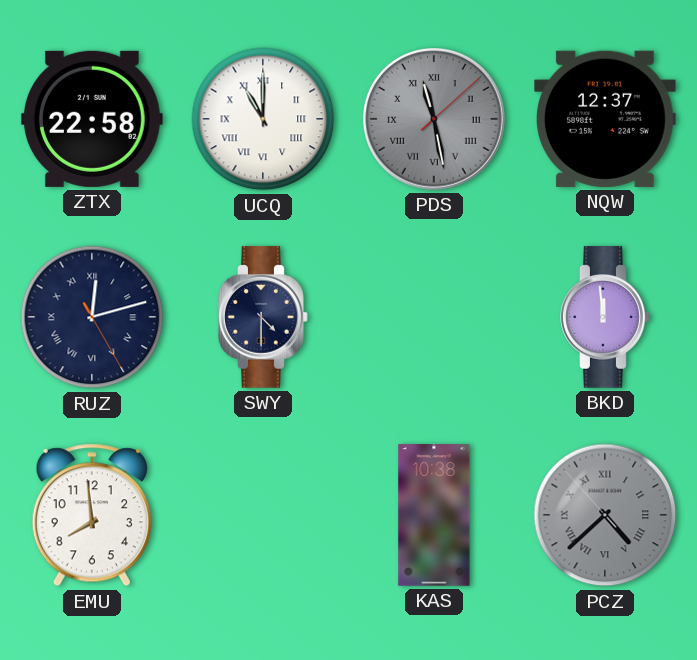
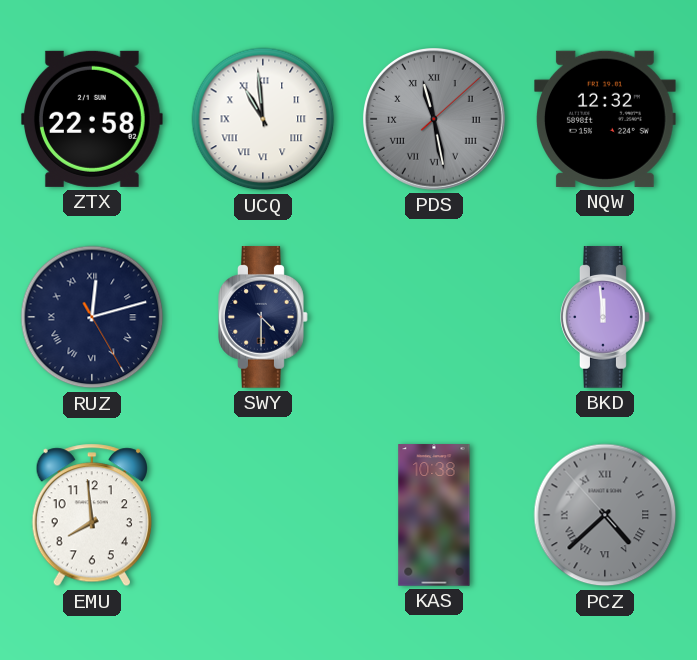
UCQ: 11:00 -> 10:59 (263, 119)
NQW: 12:37 -> 12:32 (606, 119)
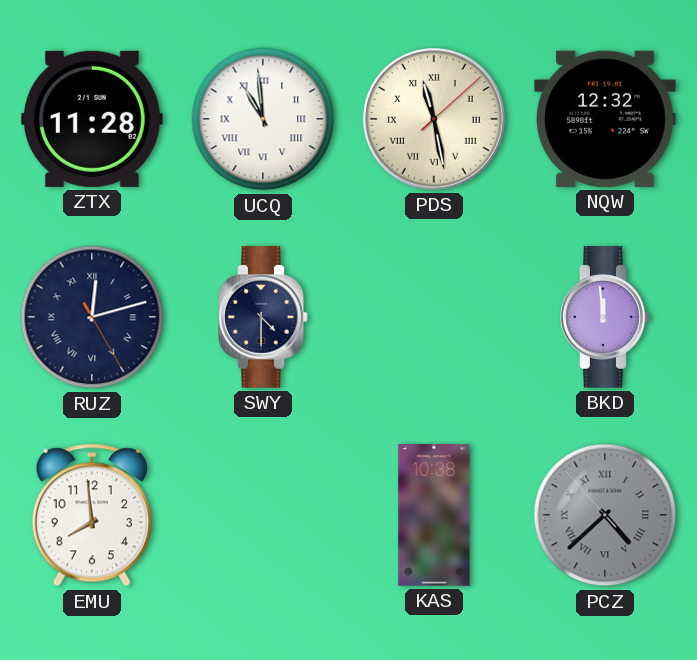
ZTX: 22:58 -> 11:28 (92, 119)
PDS dial: grey -> cream (435, 120)
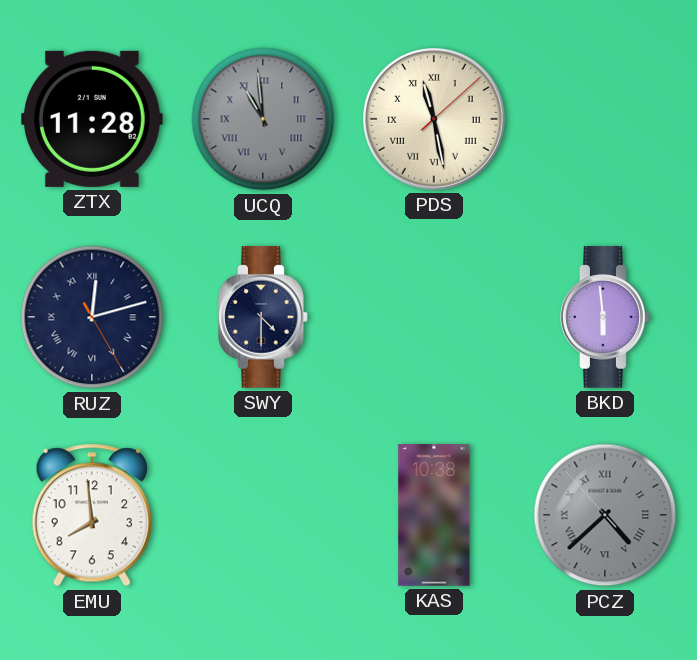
UCQ dial: white -> grey (263, 119)
NQW: 12:32 -> none (606, 119)
BKD: 11:59 -> 5:59 (605, 317)
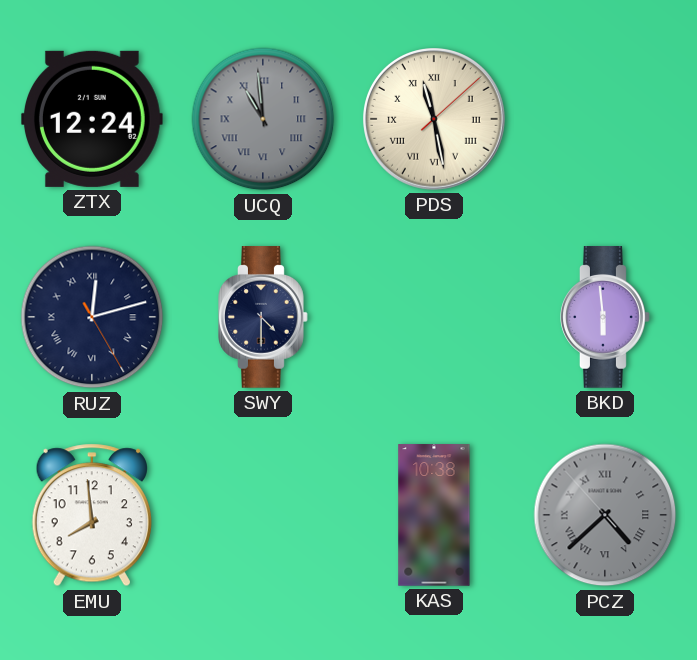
ZTX: 11:28 -> 12:24 (92, 119)
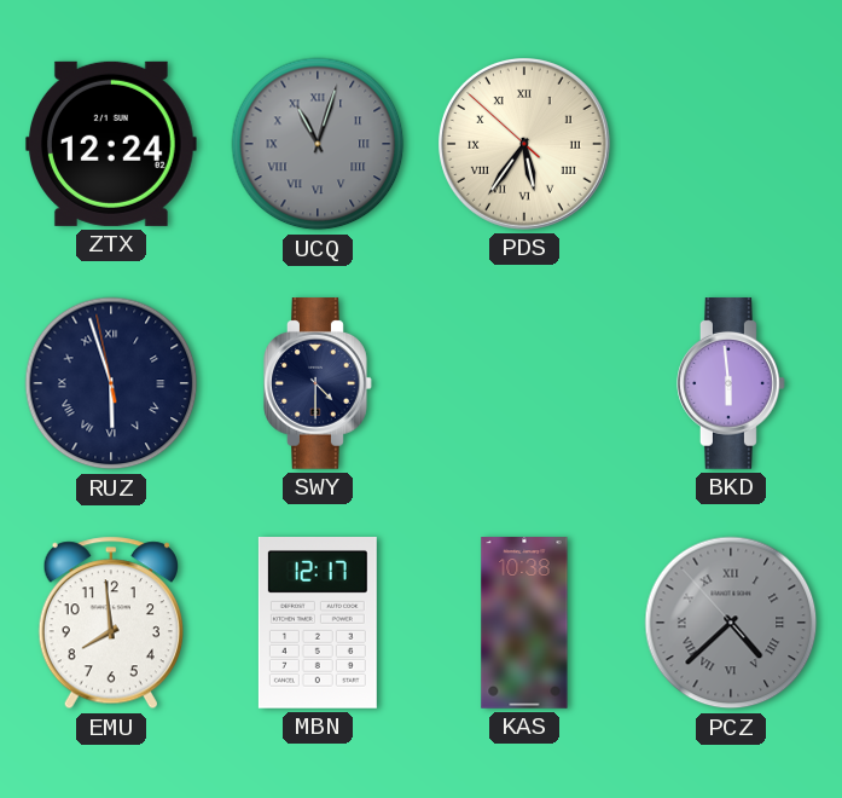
UCQ: 10:59 -> 11:03 (318, 144)
PDS: 11:28 -> 5:35 (525, 145)
RUZ: 12:12 -> 5:56 (111, 383)
MBN: none -> 12:17 (318, 624)
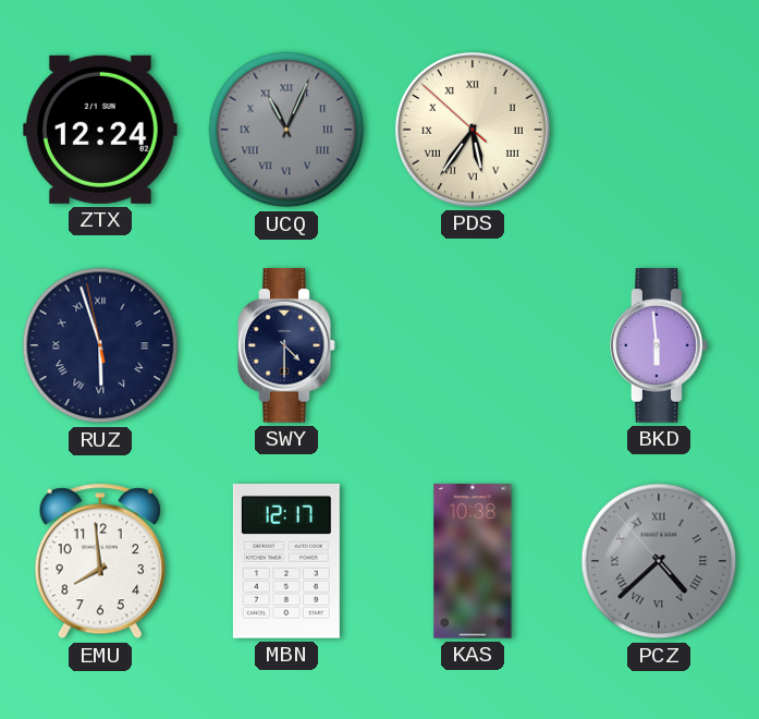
UCQ: 11:03 -> 11:04 (286, 130)
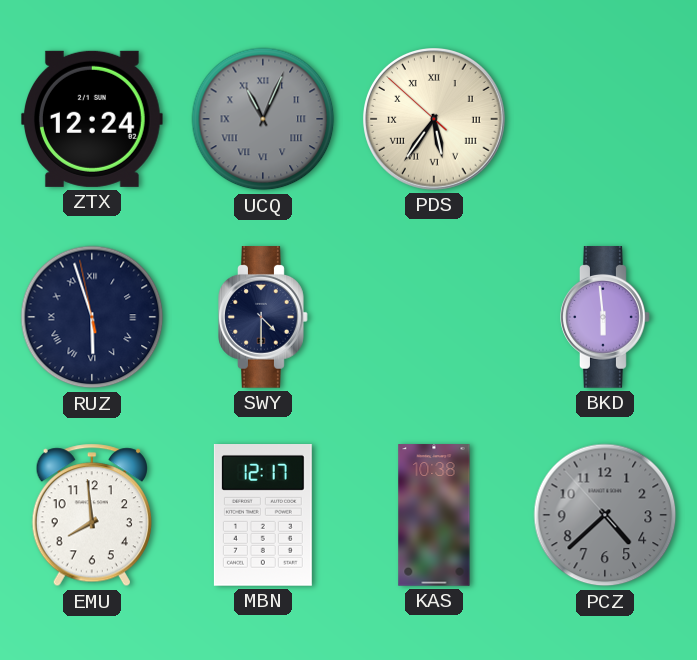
PCZ numerals: Roman -> Arabic (605, 515)
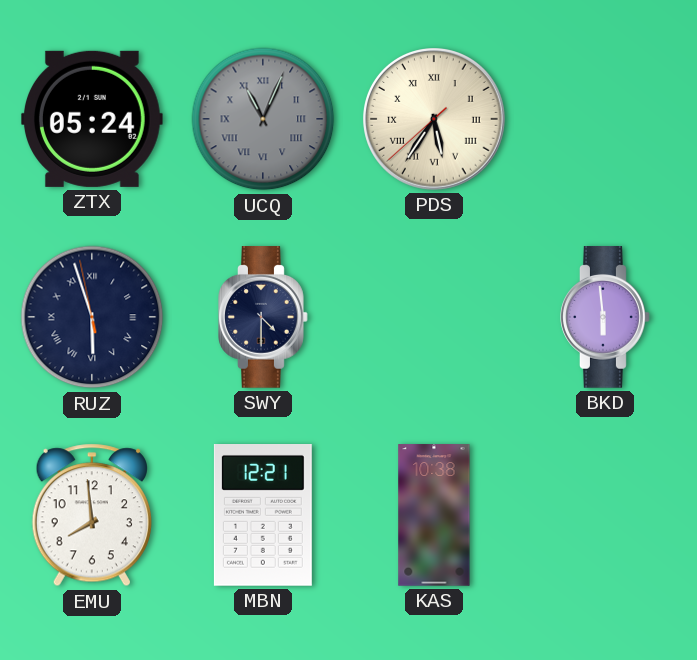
ZTX: 12:24 -> 05:24 (92, 119)
PDS: 5:35:52 -> 5:35:38 (435, 120)
MBN: 12:17 -> 12:21 (263, 516)
PCZ: 4:37 -> none (605, 515)
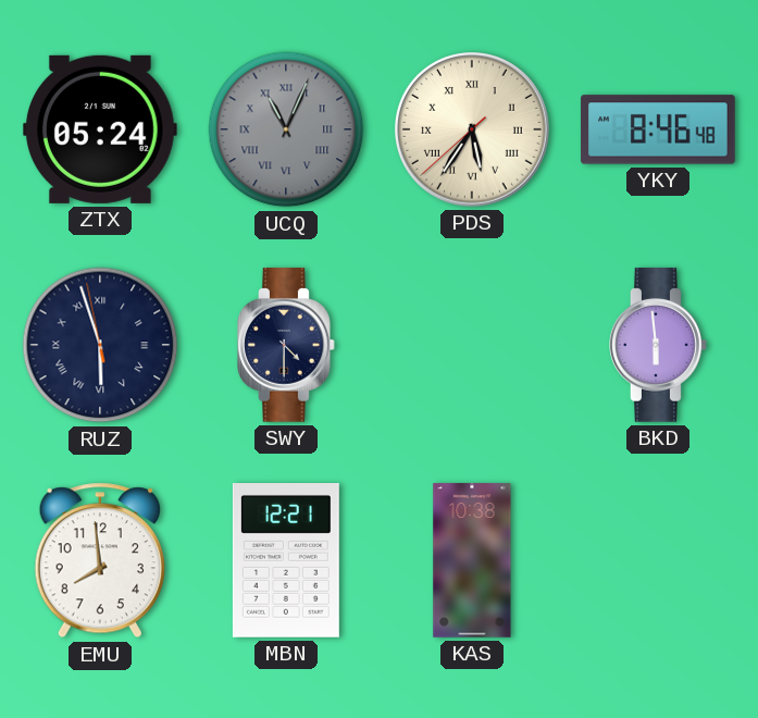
YKY: none -> 8:46 (658, 129)
